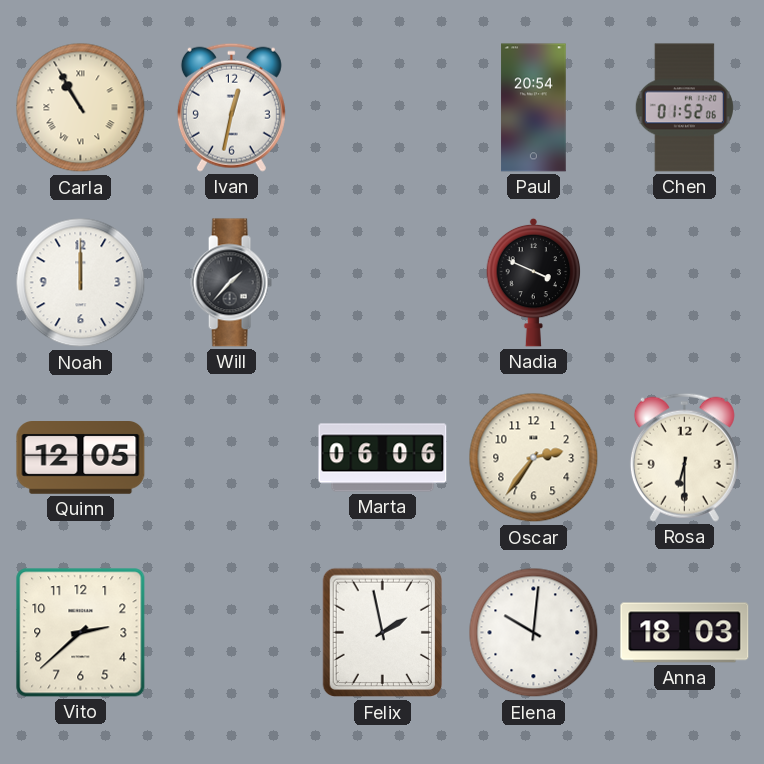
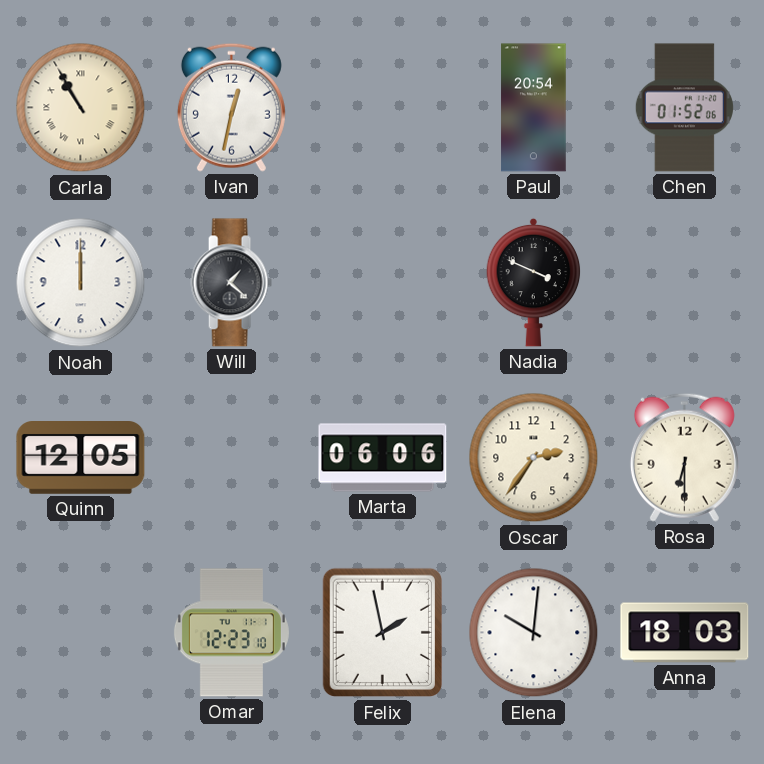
Will: 1:37 -> 1:22 (231, 283)
Vito: 2:38 -> none (81, 633)
Omar: none -> 12:23 (231, 633)
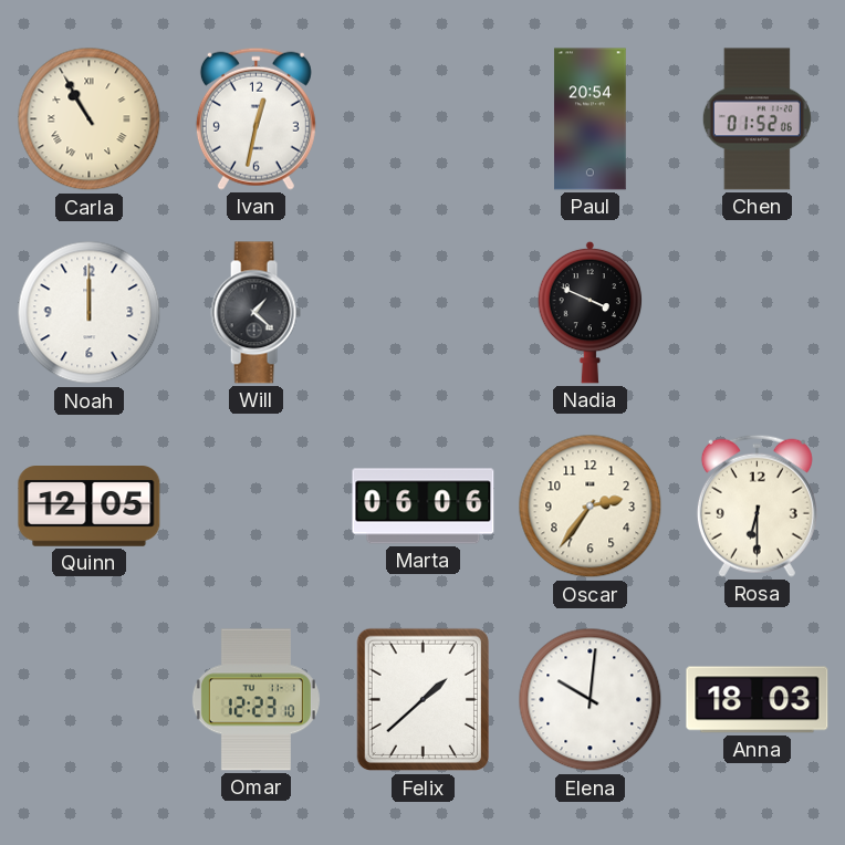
Felix: 1:58 -> 1:38 (422, 700)
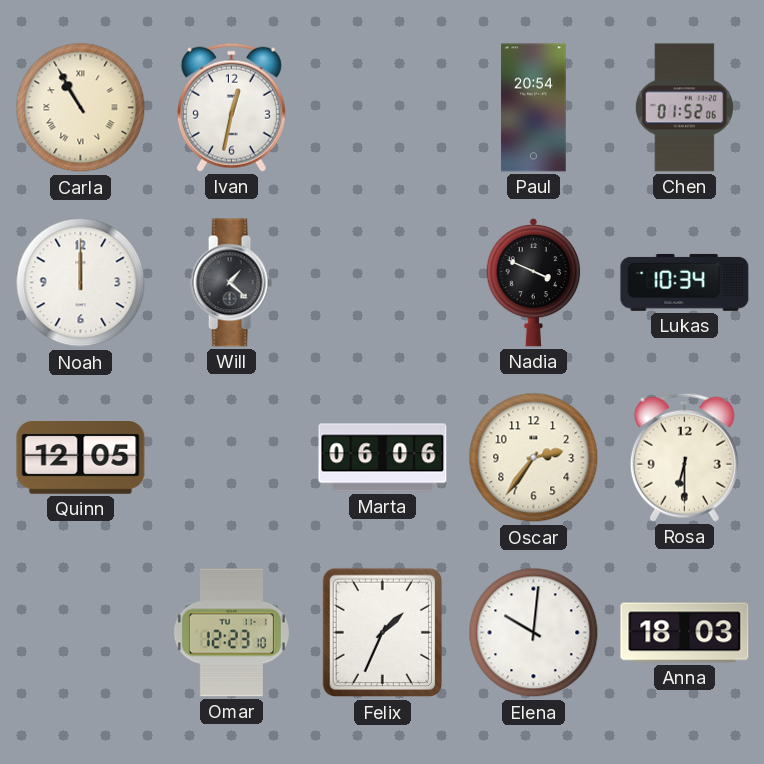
Lukas: none -> 10:34 (685, 282)
Felix: 1:38 -> 1:34 (382, 633)
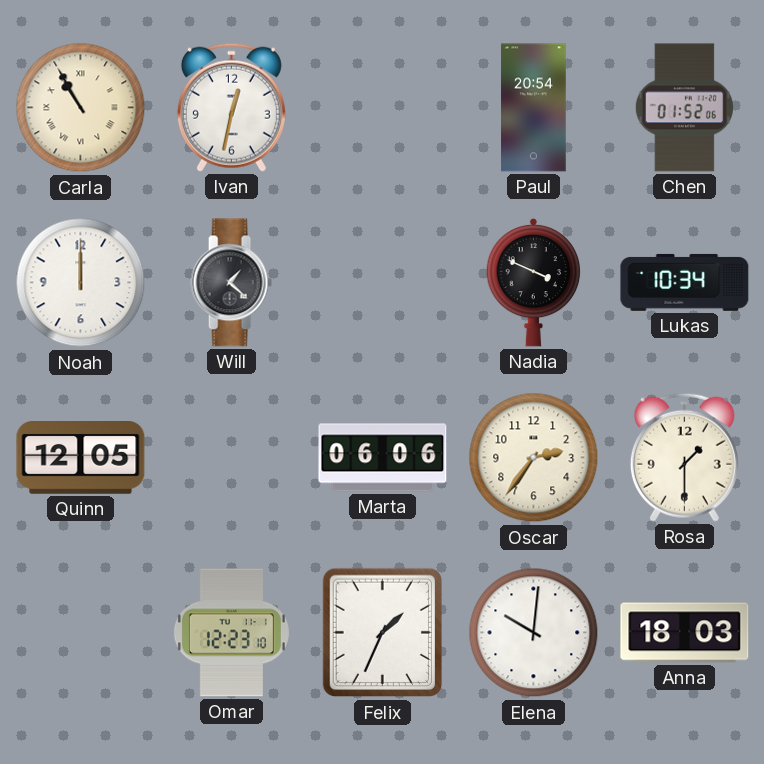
Rosa: 6:30 -> 1:30 (684, 457)
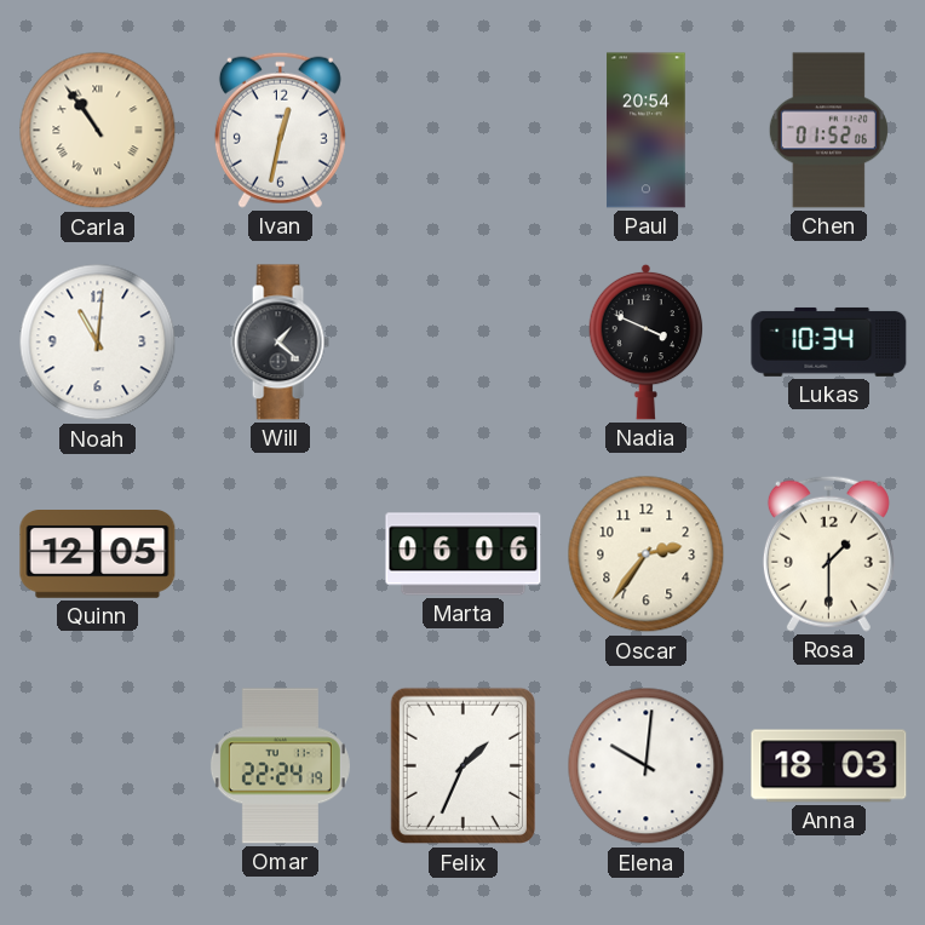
Carla: 10:55 -> 10:54 (98, 131)
Noah: 12:00 -> 11:01 (98, 343)
Omar: 12:23 -> 22:24 (280, 766)
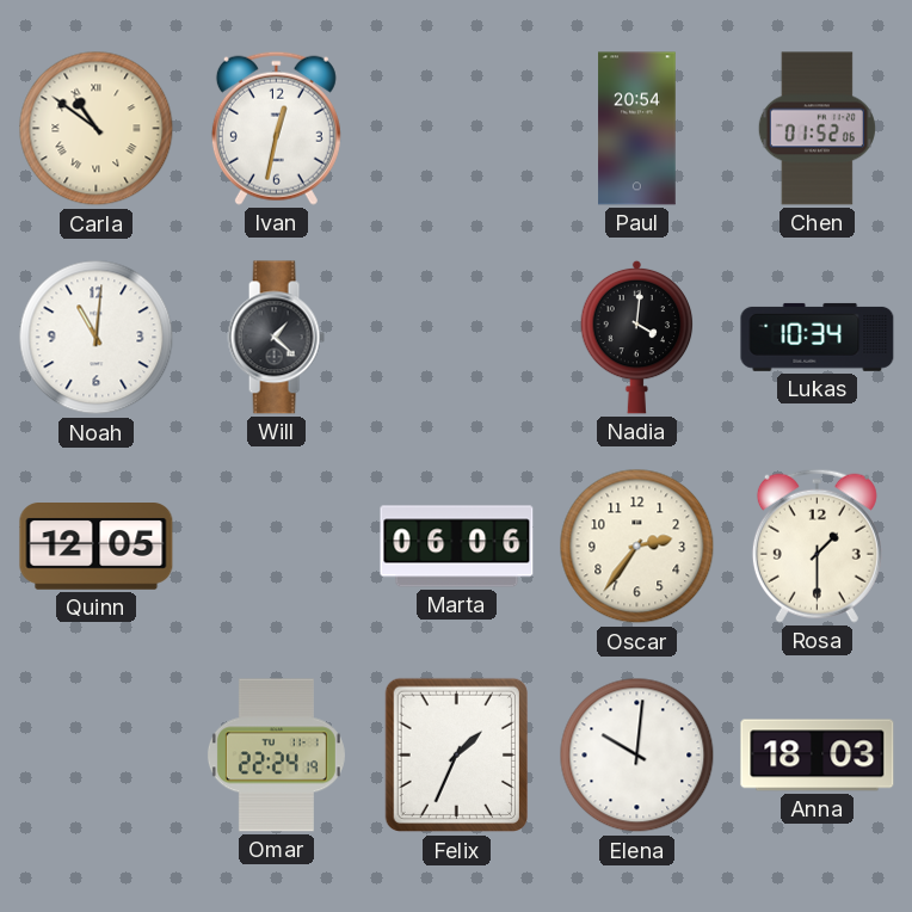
Carla: 10:54 -> 10:51 (97, 129)
Nadia: 3:49 -> 4:01 (637, 337)
